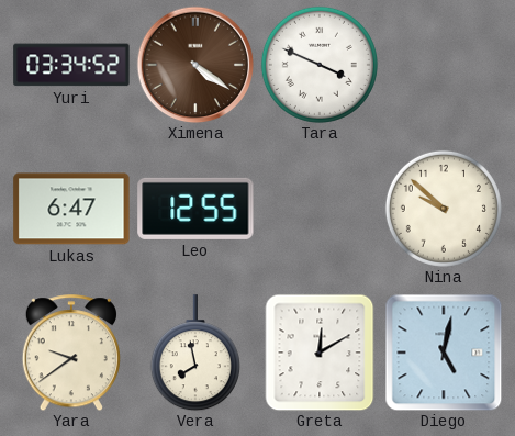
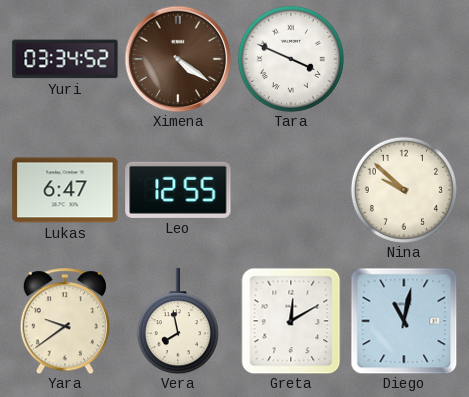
Diego: 5:02 -> 11:02 (404, 321)
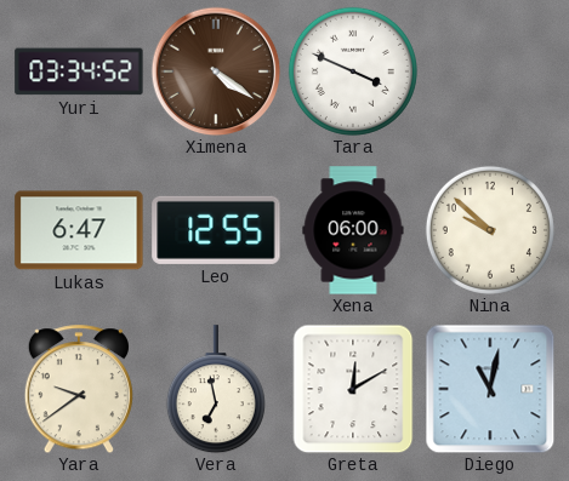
Xena: none -> 06:00 (353, 230)
Vera: 7:58 -> 6:58 (216, 389)
